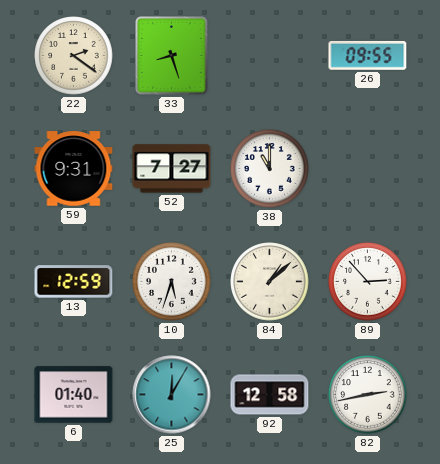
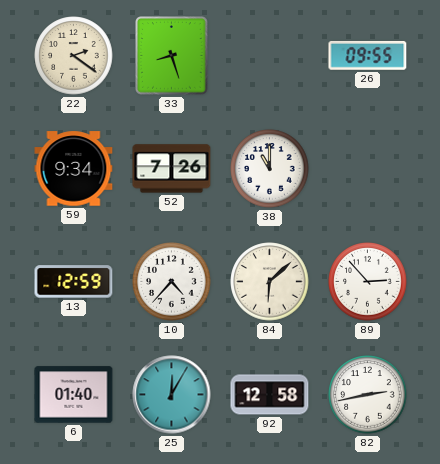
59: 9:31 -> 9:34 (74, 169)
52: 7:27 -> 7:26 (172, 169)
10: 5:33 -> 4:37 (172, 282)
84: 1:08 -> 6:08 (270, 282)
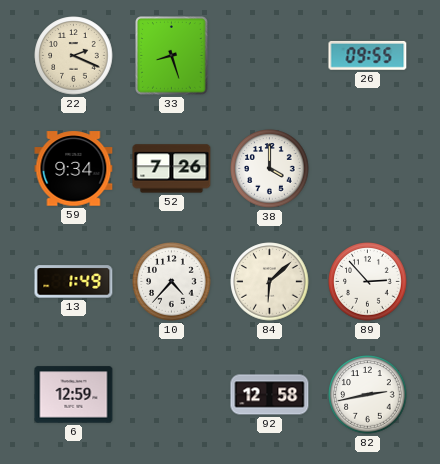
22: 2:21 -> 2:19 (74, 56)
38: 11:00 -> 4:00 (270, 169)
13: 12:59 -> 1:49 (74, 282)
6: 01:40 -> 12:59 (74, 395)
25: 12:05 -> none (172, 395)
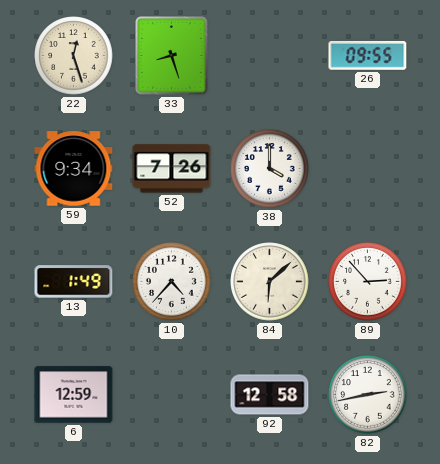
22: 2:19 -> 12:27 (74, 56)
